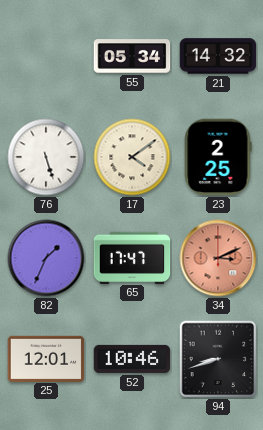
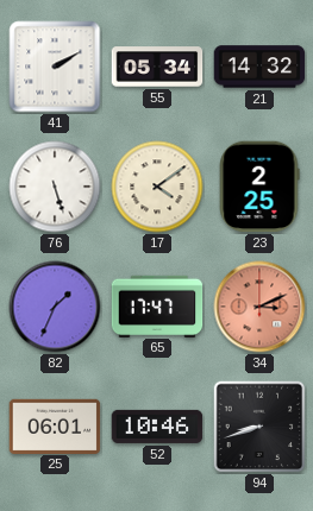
41: none -> 2:10 (55, 67)
25: 12:01 -> 06:01 (55, 425)
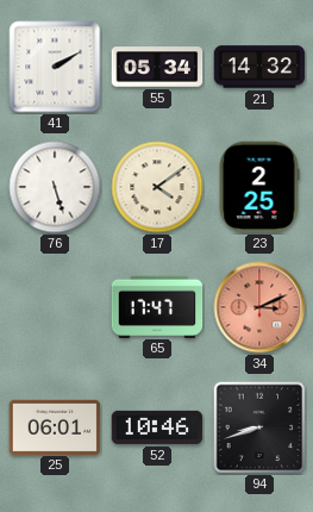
82: 1:34 -> none (55, 307)
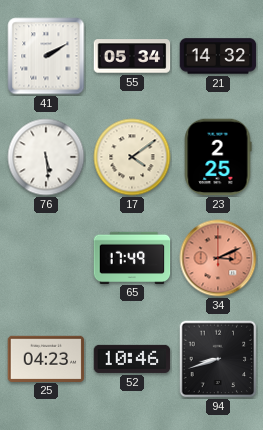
76: 5:27 -> 5:29 (46, 157)
65: 17:47 -> 17:49 (132, 257)
25: 06:01 -> 04:23 (46, 358)
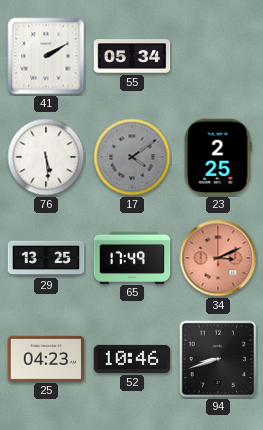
21: 14:32 -> none (218, 56)
17 dial: cream -> grey (132, 157)
29: none -> 13:25 (46, 258)
